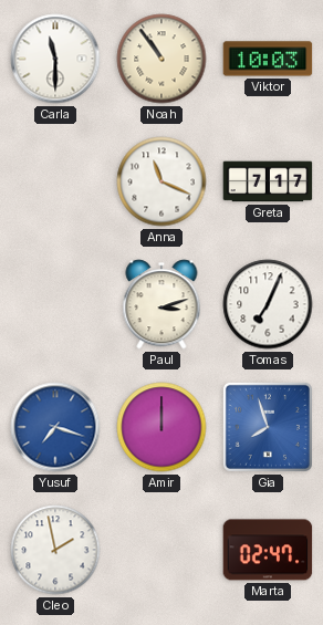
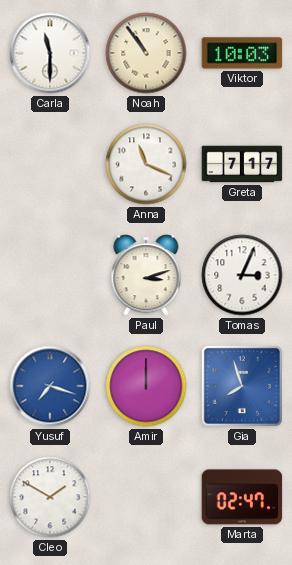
Tomas: 7:04 -> 3:04 (242, 275)
Cleo: 1:58 -> 1:50 (50, 497)
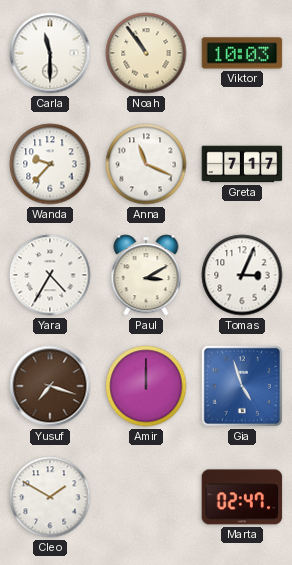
Wanda: none -> 9:37 (50, 164)
Yara: none -> 4:35 (50, 275)
Paul: 3:12 -> 3:10 (146, 275)
Yusuf dial: blue -> brown (50, 386)
Gia: 7:57 -> 4:57 (242, 386)
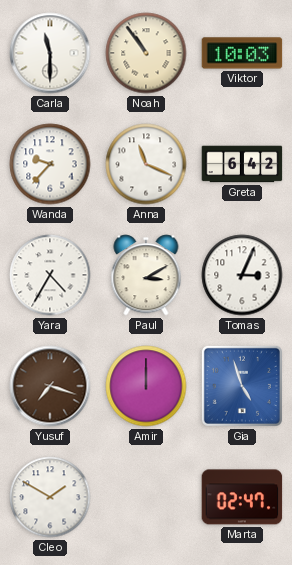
Greta: 7:17 -> 6:42 (242, 164)
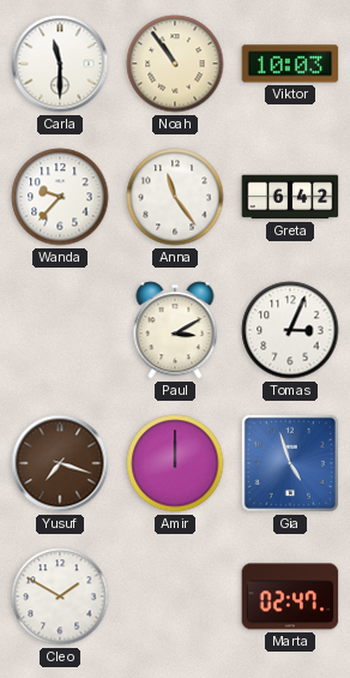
Anna: 11:19 -> 11:24 (175, 197)
Yara: 4:35 -> none (50, 275)
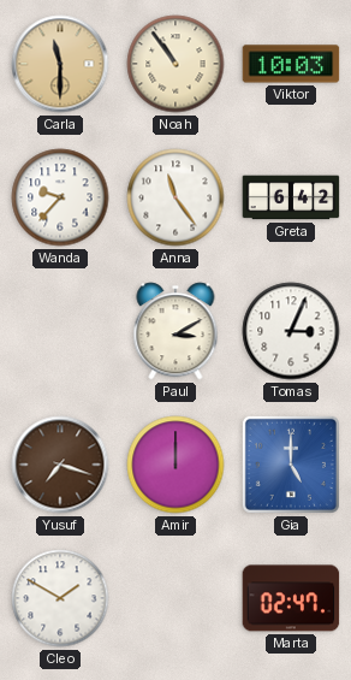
Carla dial: white -> champagne (60, 64)
Gia: 4:57 -> 5:00 (291, 465)
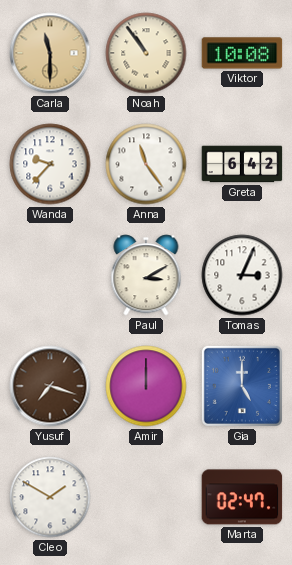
Viktor: 10:03 -> 10:08 (242, 53)
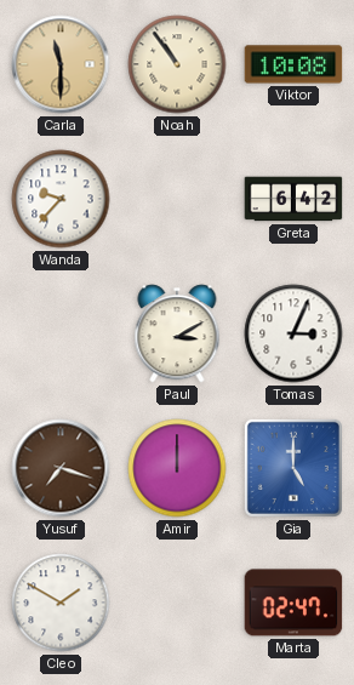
Anna: 11:24 -> none (146, 164)
